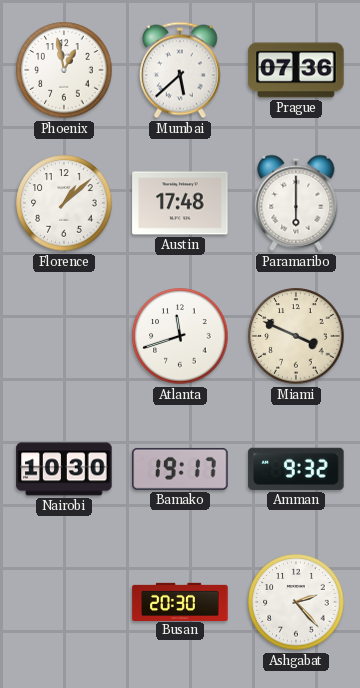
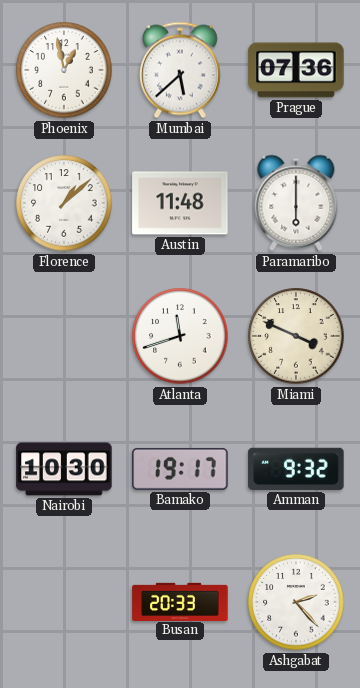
Austin: 17:48 -> 11:48 (180, 203)
Busan: 20:30 -> 20:33 (180, 601)
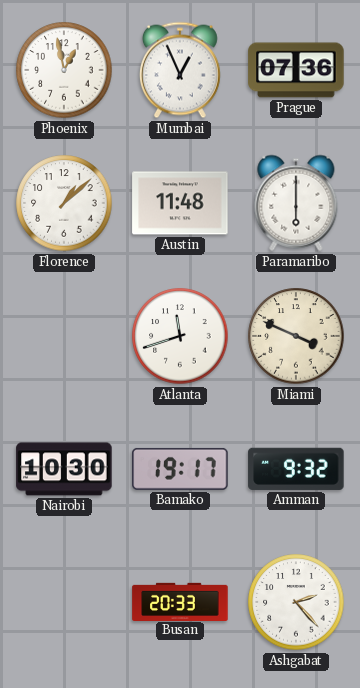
Mumbai: 5:38 -> 12:56 (180, 70)
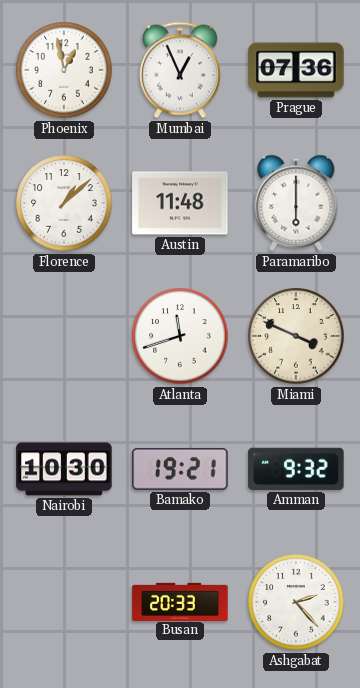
Bamako: 19:17 -> 19:21 (180, 469)
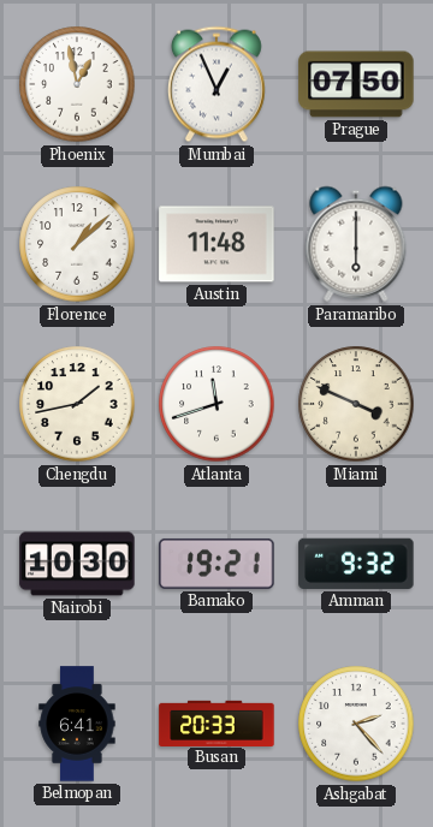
Prague: 07:36 -> 07:50 (356, 84)
Chengdu: none -> 1:43 (77, 404)
Belmopan: none -> 6:41 (77, 724)
